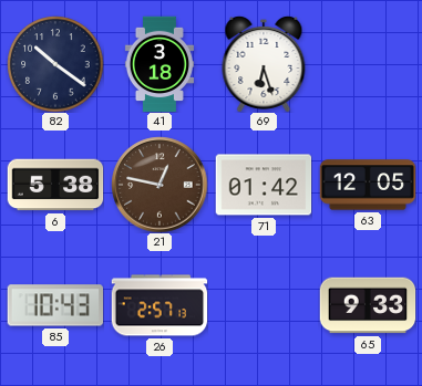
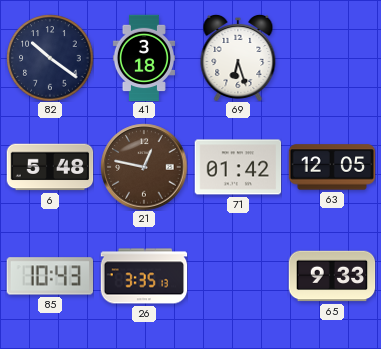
6: 5:38 -> 5:48 (50, 167)
26: 2:57 -> 3:35 (144, 276)
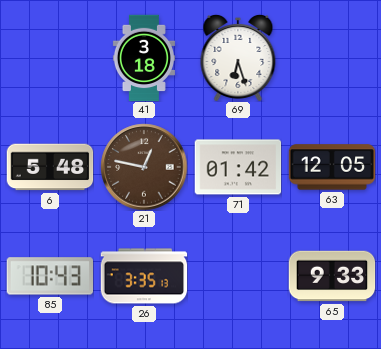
82: 10:21 -> none (50, 58)
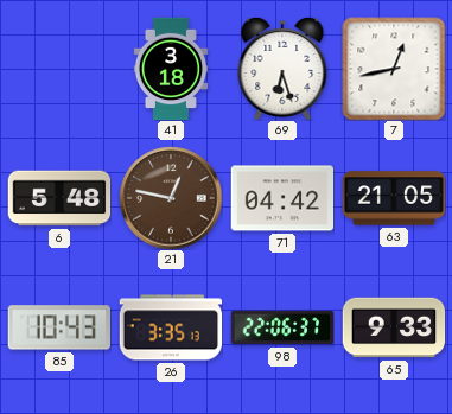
7: none -> 12:43 (394, 69)
71: 01:42 -> 04:42 (282, 198)
63: 12:05 -> 21:05 (394, 198)
98: none -> 22:06 (282, 327)
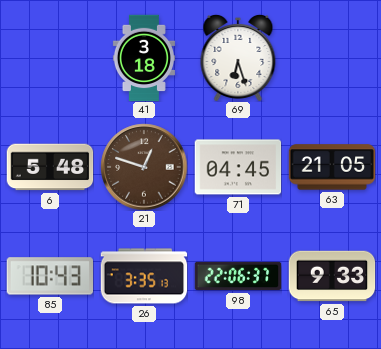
7: 12:43 -> none (394, 69)
21: 12:47 -> 12:48 (144, 167)
71: 04:42 -> 04:45 (238, 167)
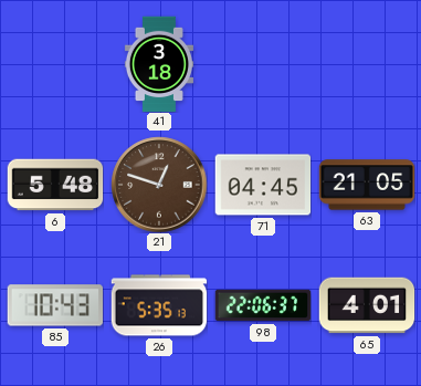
69: 6:27 -> none (238, 58)
26: 3:35 -> 5:35 (159, 305)
65: 9:33 -> 4:01 (367, 305)
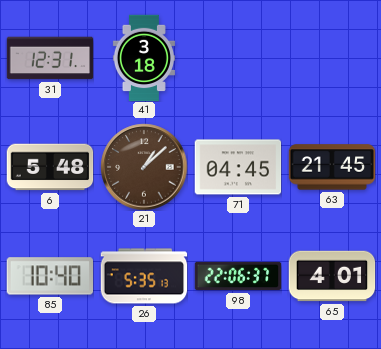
31: none -> 12:31 (50, 58)
21: 12:48 -> 1:08 (144, 167)
63: 21:05 -> 21:45 (332, 167)
85: 10:43 -> 10:40 (49, 276)
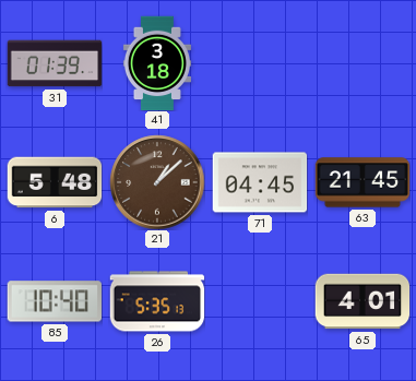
31: 12:31 -> 01:39 (55, 63)
98: 22:06 -> none (238, 276)
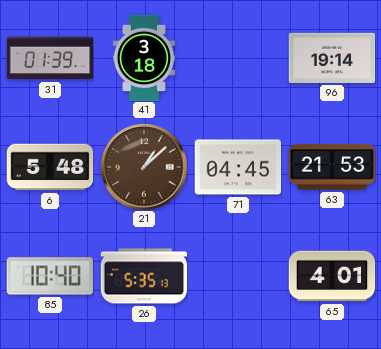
96: none -> 19:14 (332, 58)
63: 21:45 -> 21:53 (332, 167)
